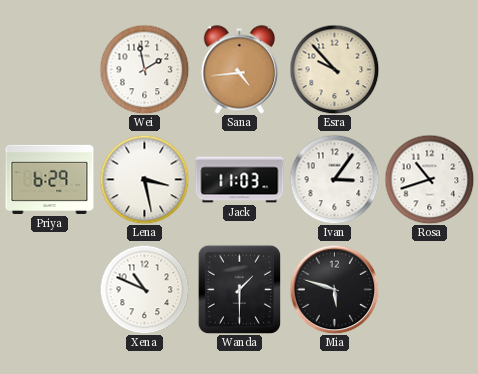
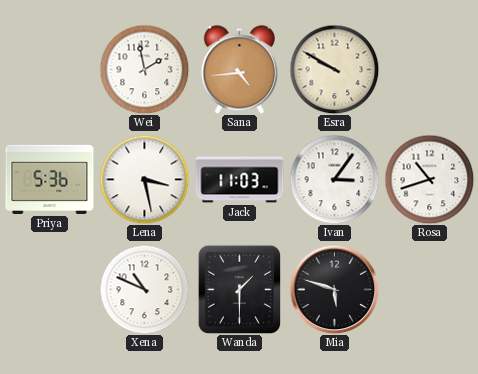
Esra: 9:53 -> 9:50 (334, 69)
Priya: 6:29 -> 5:36 (50, 179)
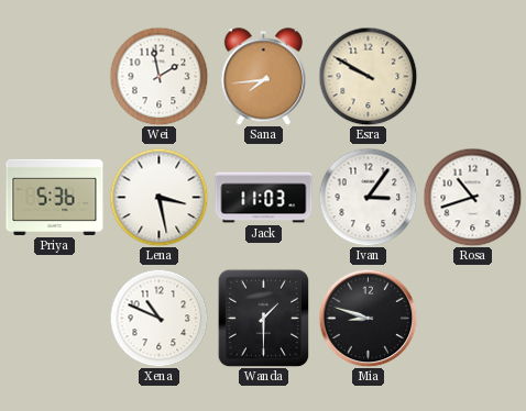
Sana: 4:44 -> 7:44 (263, 77)
Mia: 5:48 -> 8:48 (368, 318)
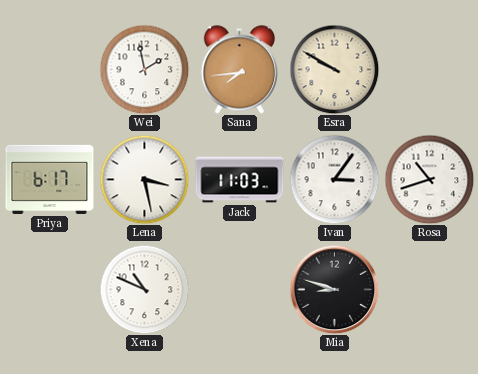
Priya: 5:36 -> 6:17 (50, 179)
Wanda: 1:30 -> none (264, 318)
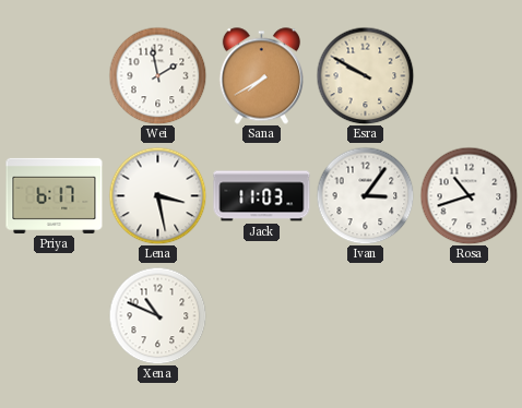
Sana: 7:44 -> 7:40 (261, 76)
Mia: 8:48 -> none (334, 289)
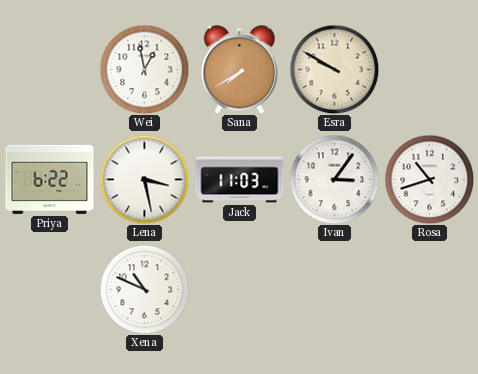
Wei: 1:58 -> 12:58 (144, 69)
Priya: 6:17 -> 6:22 (50, 179)
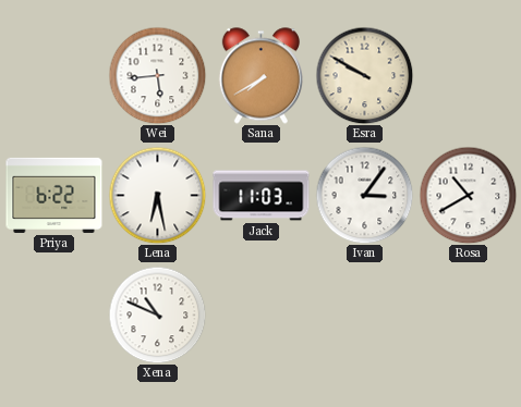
Wei: 12:58 -> 5:44 (157, 75)
Lena: 3:28 -> 6:28 (157, 195)
Rosa: 10:42 -> 10:40 (468, 195)
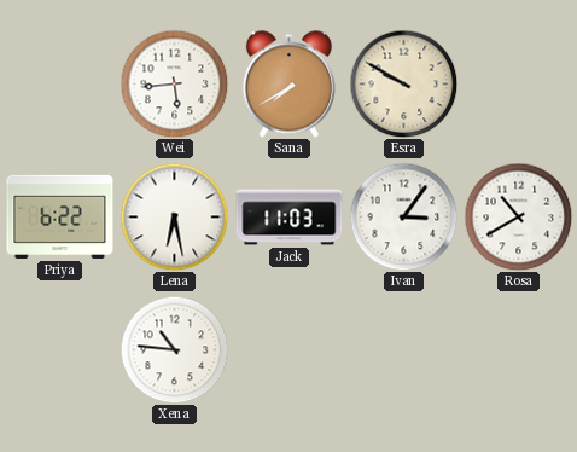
Xena: 10:49 -> 10:46 (174, 349)
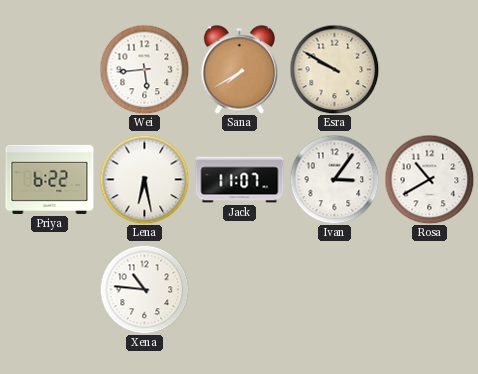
Jack: 11:03 -> 11:07 (240, 180)
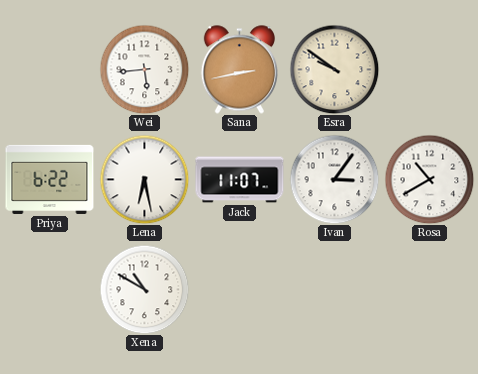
Sana: 7:40 -> 2:43 (239, 70)
Esra: 9:50 -> 9:51 (334, 69)
Xena: 10:46 -> 10:50 (144, 289)
